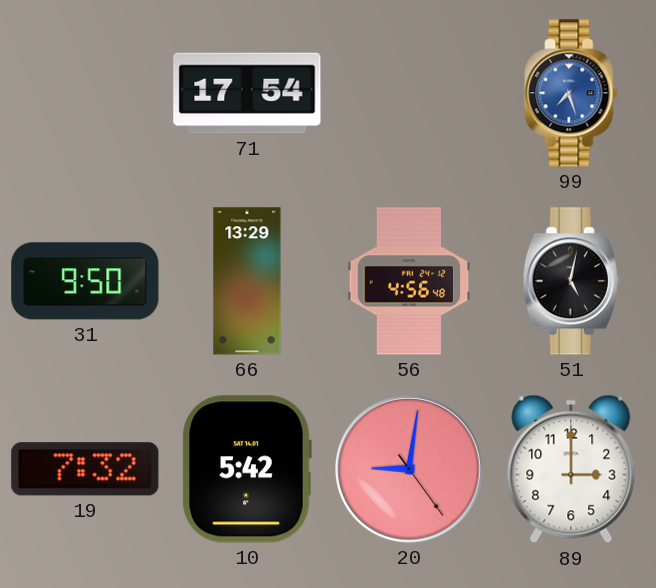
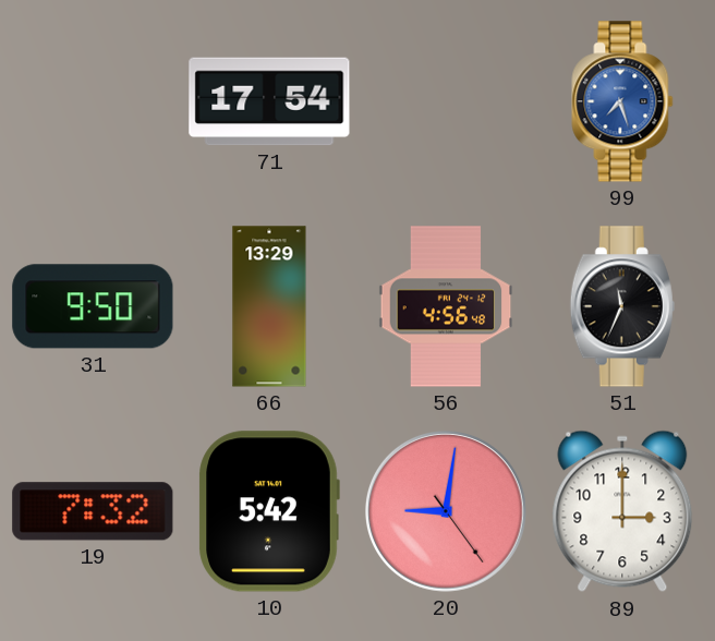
51: 5:02 -> 11:34 (622, 306)
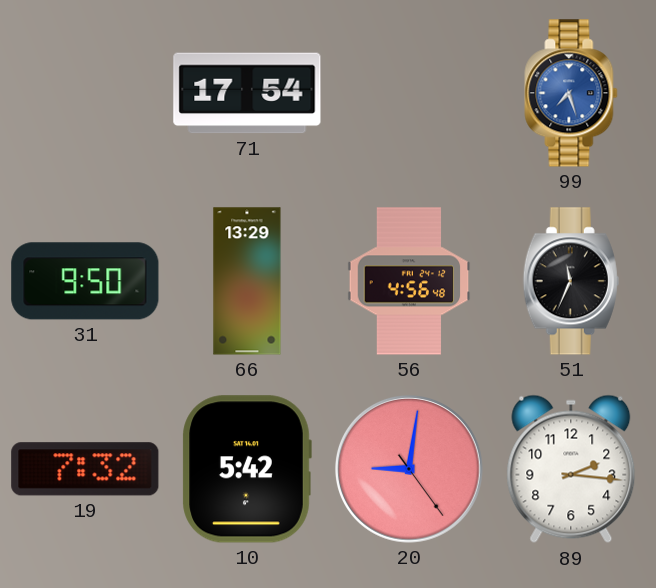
89: 3:00 -> 2:16 (571, 469)
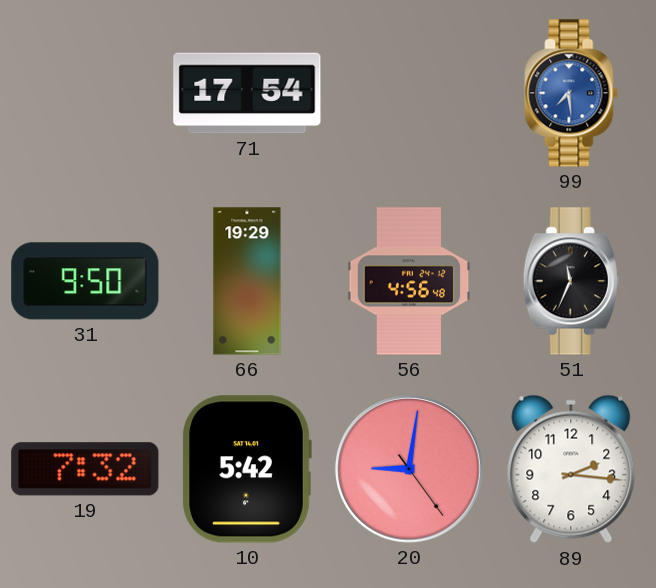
99: 7:27 -> 7:29 (571, 93)
66: 13:29 -> 19:29 (247, 281)
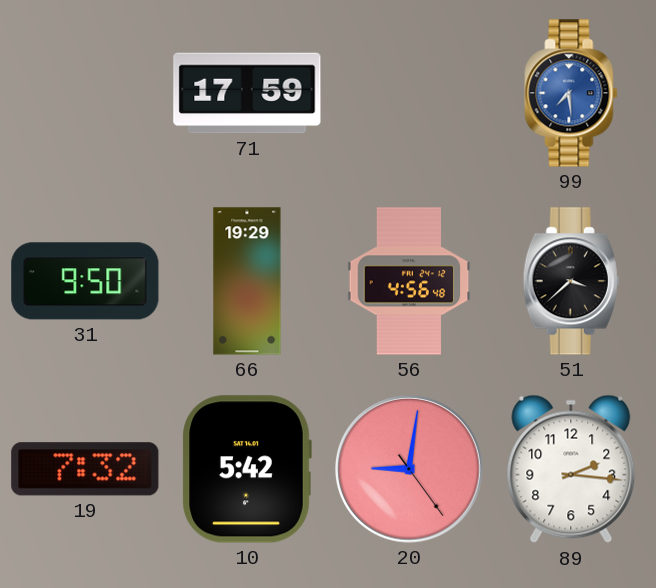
71: 17:54 -> 17:59 (247, 93)
51: 11:34 -> 3:38 (571, 281)
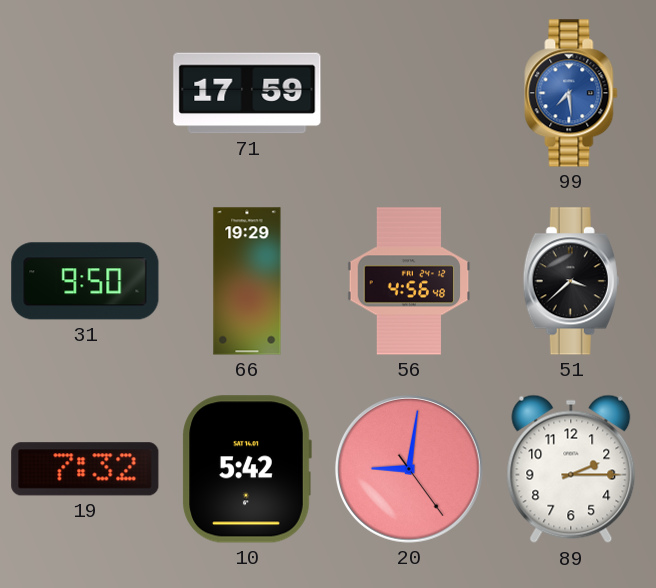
89: 2:16 -> 2:15 (571, 469)
